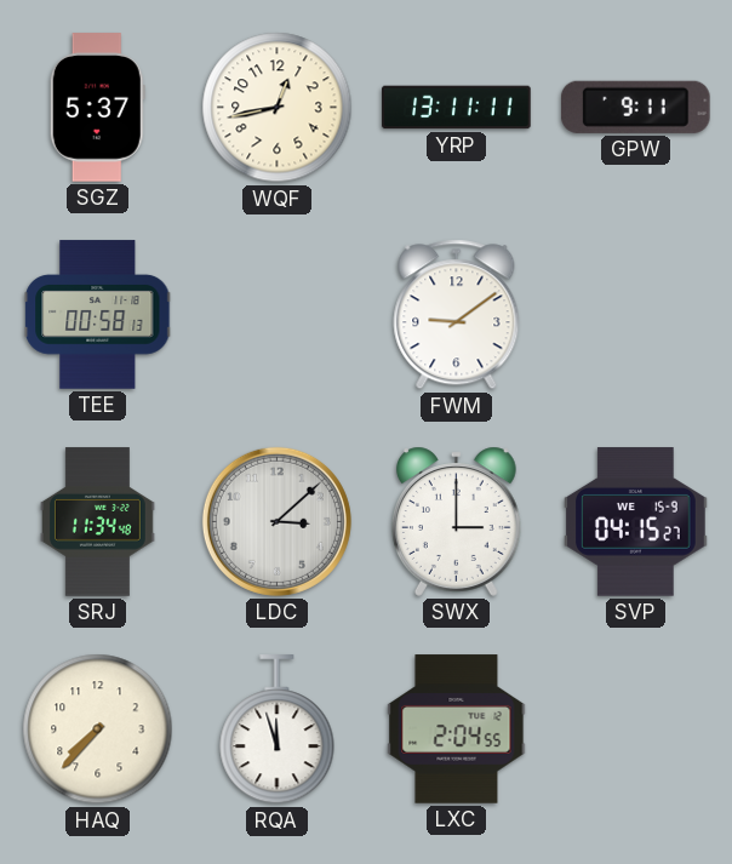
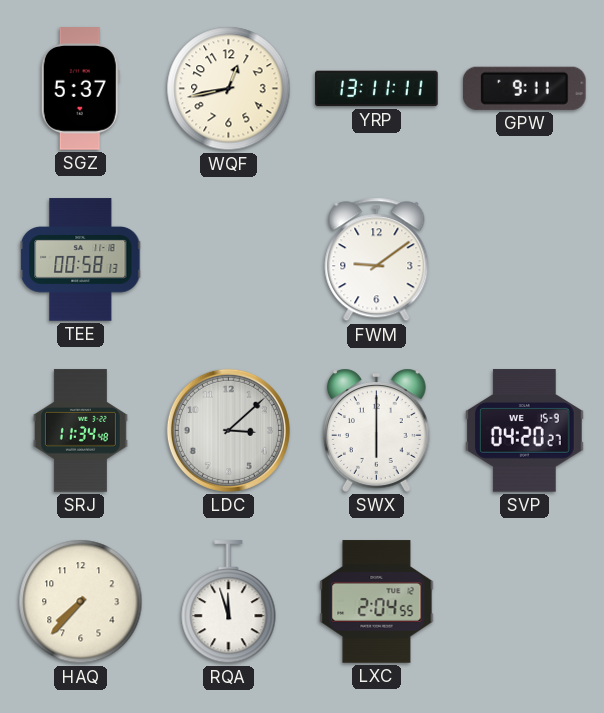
SWX: 3:00 -> 6:00 (376, 430)
SVP: 04:15 -> 04:20 (525, 431)
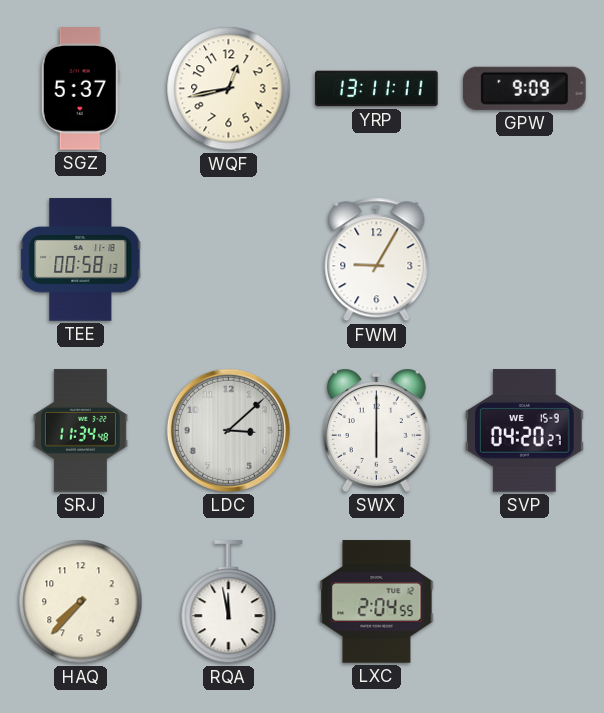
GPW: 9:11 -> 9:09 (524, 88)
FWM: 9:09 -> 9:05 (377, 260)
RQA: 11:57 -> 11:58 (229, 602)
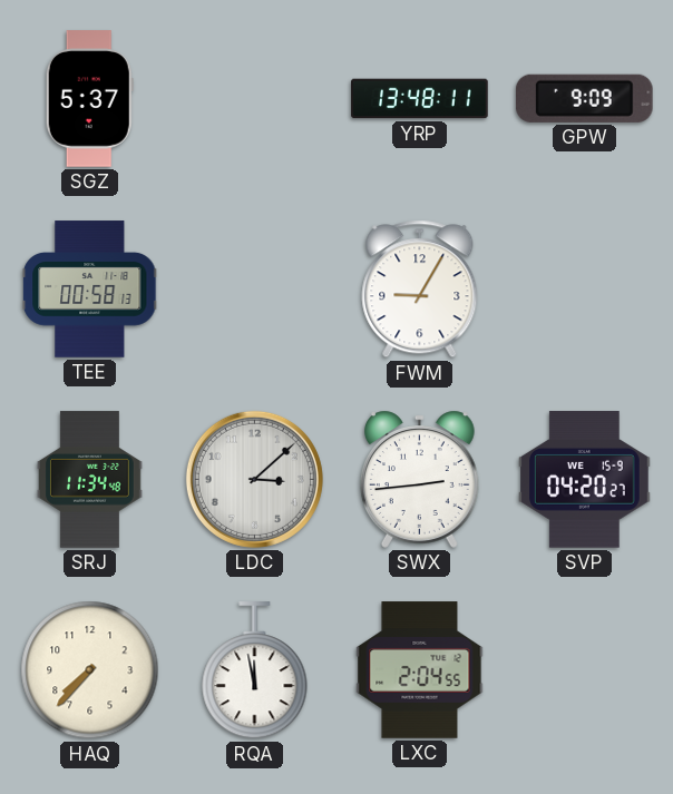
WQF: 12:43 -> none (229, 89)
YRP: 13:11 -> 13:48 (420, 99)
SWX: 6:00 -> 2:44 (419, 479)
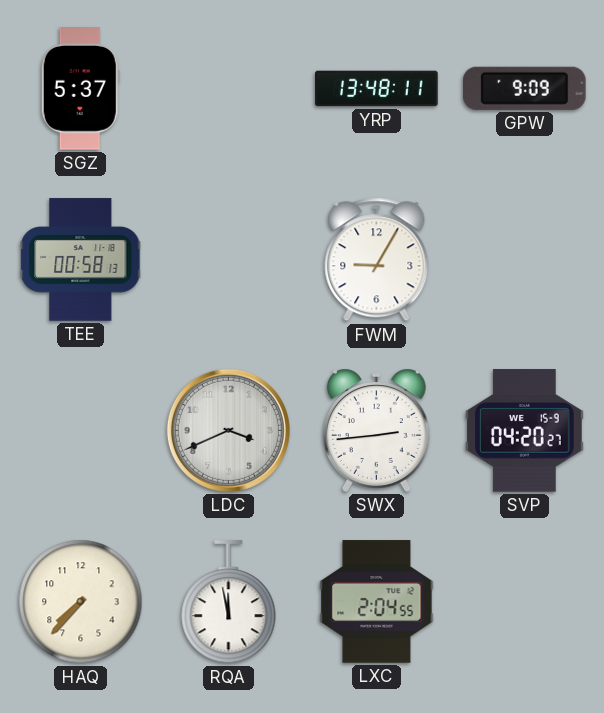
SRJ: 11:34 -> none (89, 480)
LDC: 3:08 -> 3:41 (228, 430)
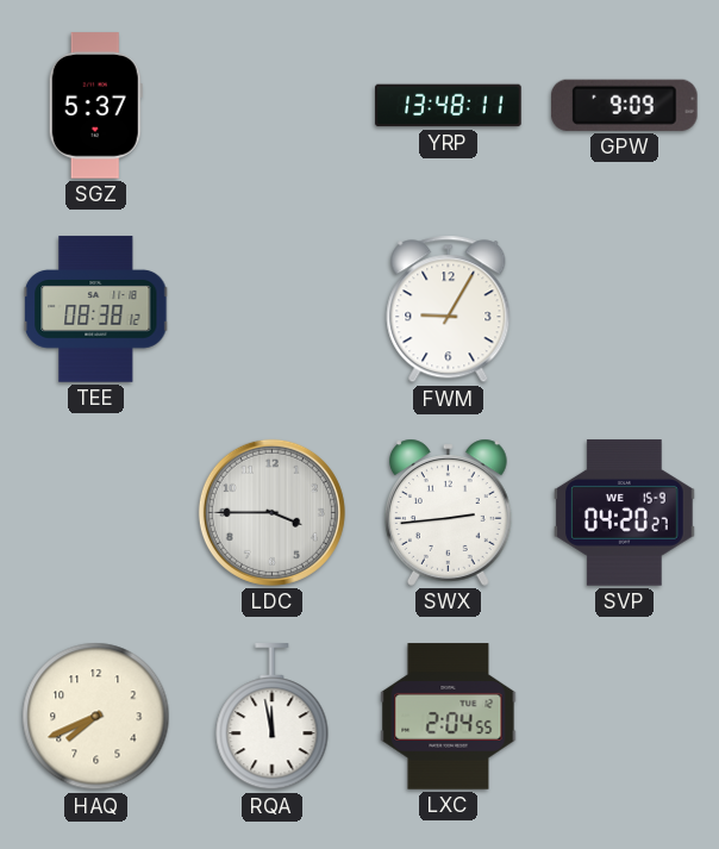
TEE: 00:58 -> 08:38 (96, 310)
LDC: 3:41 -> 3:45 (271, 512)
HAQ: 7:37 -> 7:41 (96, 717)
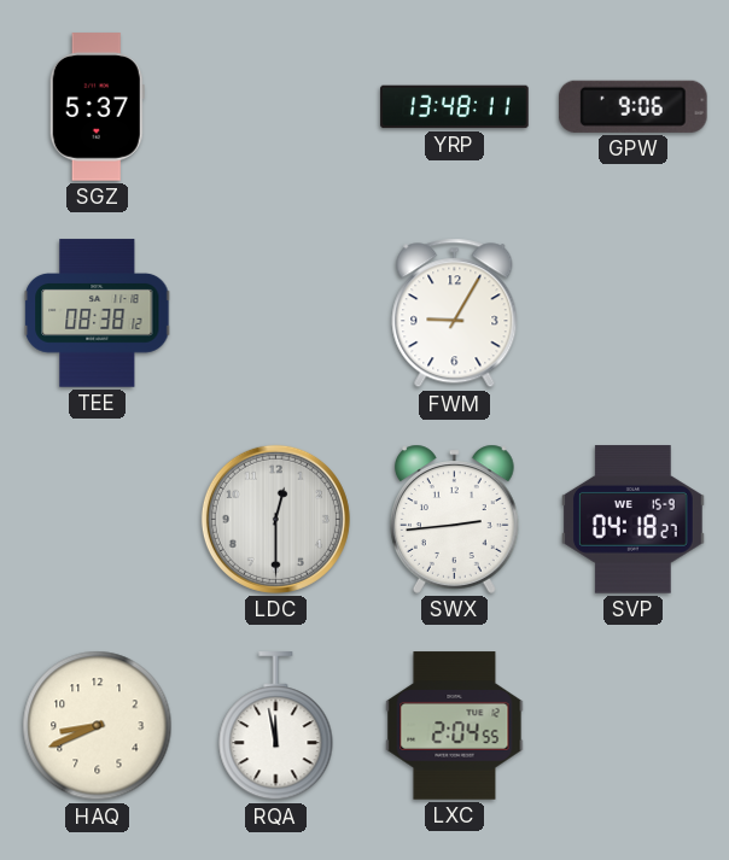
GPW: 9:09 -> 9:06 (632, 106)
LDC: 3:45 -> 12:30 (275, 519)
SVP: 04:20 -> 04:18 (634, 520)
HAQ: 7:41 -> 8:41 (98, 726)
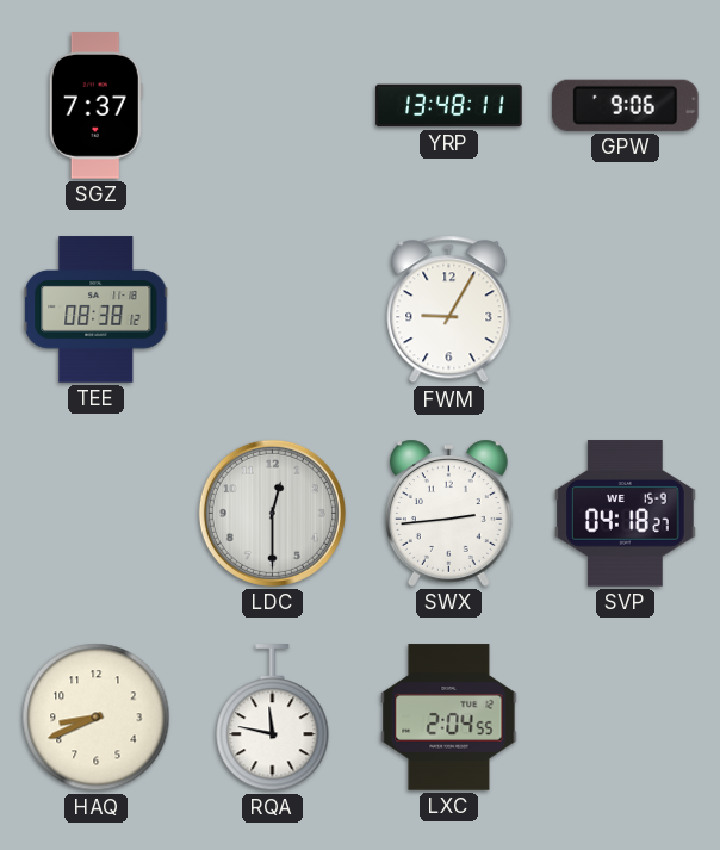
SGZ: 5:37 -> 7:37 (95, 106)
RQA: 11:58 -> 11:47 (273, 718)
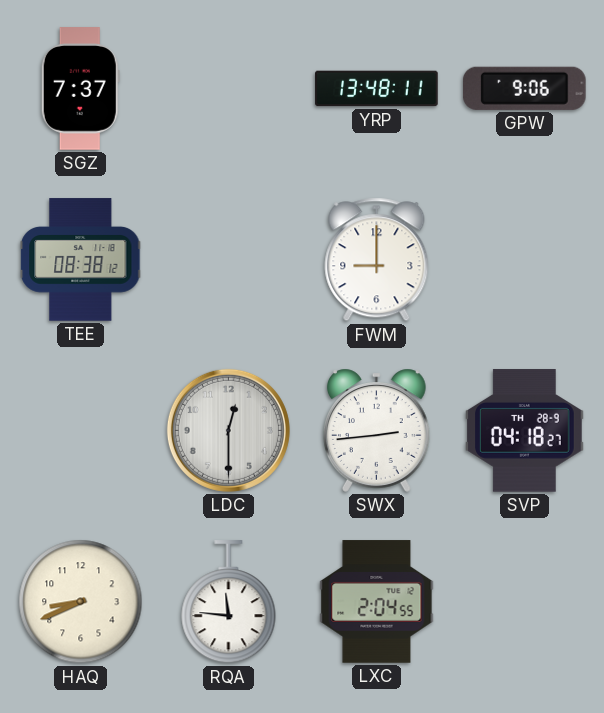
FWM: 9:05 -> 9:00 (377, 260)
SVP date: WE 15-9 -> TH 28-9 (525, 431)
RQA: 11:47 -> 11:46 (229, 602)
